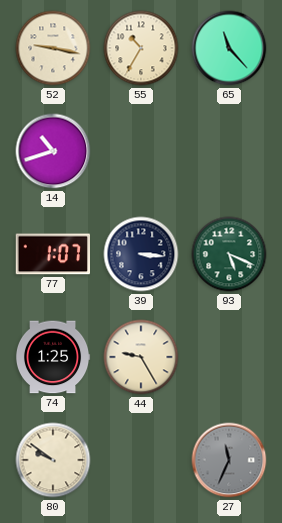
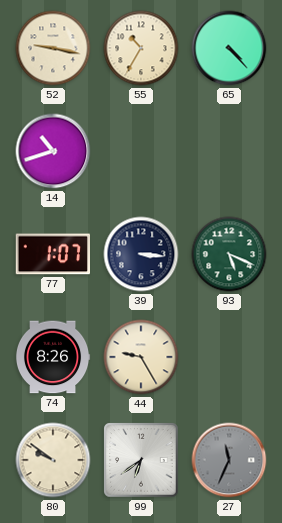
65: 11:23 -> 4:23 (229, 48)
74: 1:25 -> 8:26 (53, 357)
99: none -> 6:39 (141, 460)
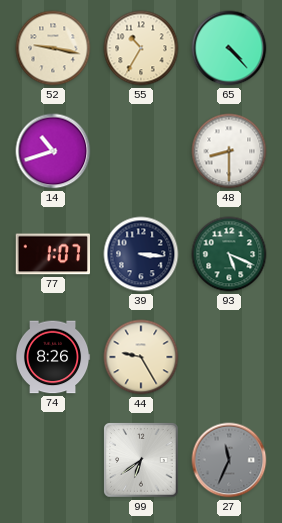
48: none -> 8:30 (229, 151)
80: 9:51 -> none (53, 460)
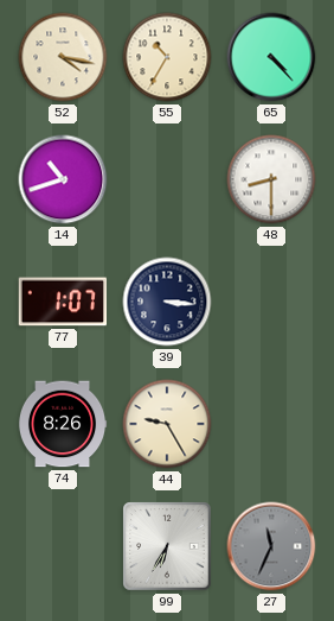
52: 9:17 -> 4:17 (63, 57)
93: 5:19 -> none (229, 254)
99: 6:39 -> 6:35 (167, 546)
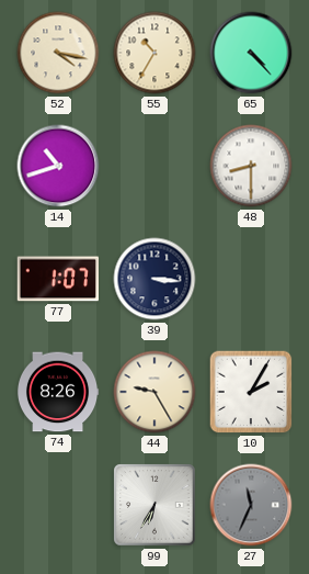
10: none -> 2:05 (251, 392)
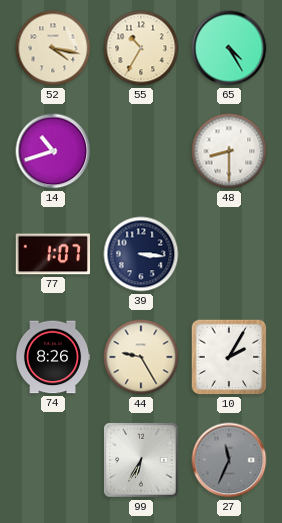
65: 4:23 -> 4:25 (229, 48)
